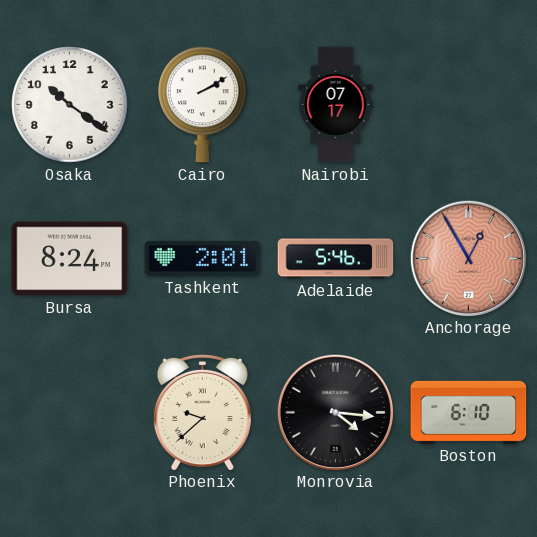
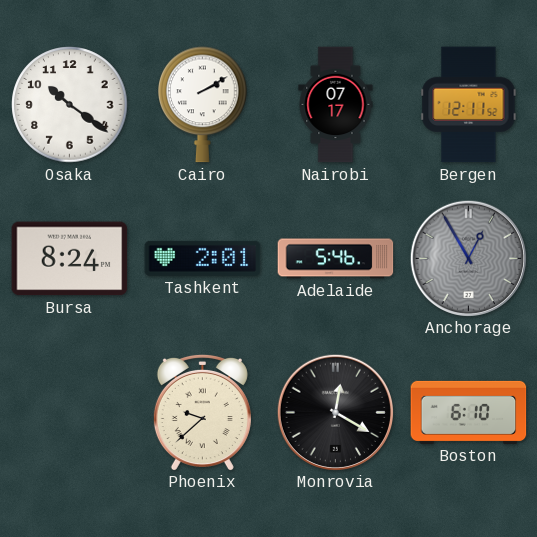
Bergen: none -> 12:11 (469, 105)
Anchorage dial: salmon -> grey (468, 258)
Monrovia: 4:16 -> 12:20 (335, 412)
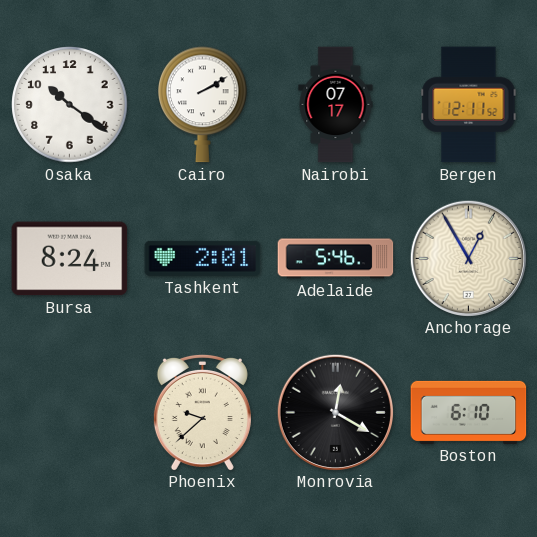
Anchorage dial: grey -> cream (468, 258)
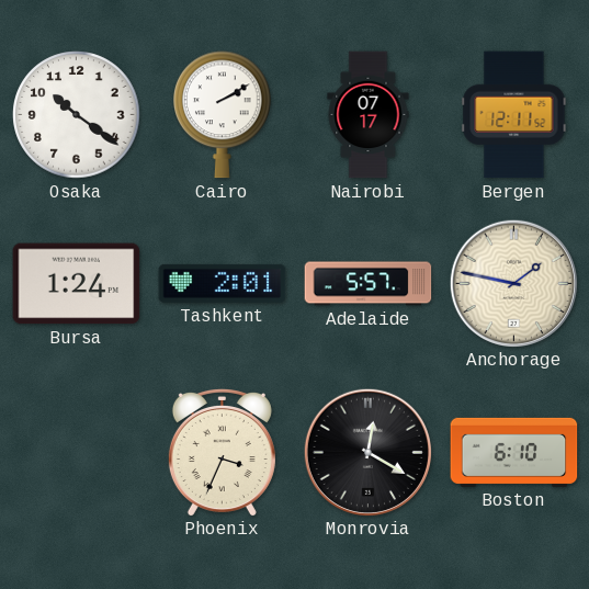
Bursa: 8:24 -> 1:24 (77, 284)
Adelaide: 5:46 -> 5:57 (369, 284)
Anchorage: 12:55 -> 1:47 (513, 283)
Phoenix: 9:38 -> 3:34 (222, 452)
